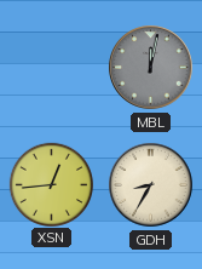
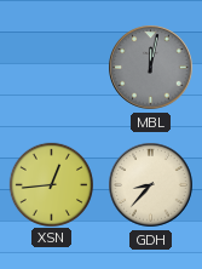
GDH: 8:35 -> 8:37 (151, 185)
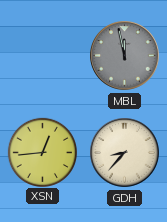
MBL: 12:02 -> 11:58 (125, 56)
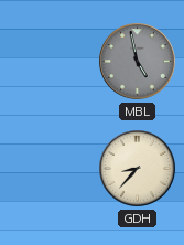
MBL: 11:58 -> 4:58 (138, 62)
XSN: 12:44 -> none (42, 152)
